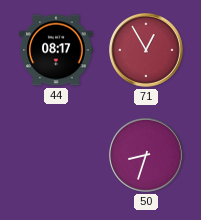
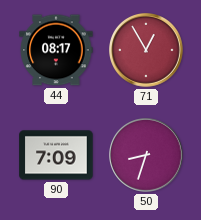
90: none -> 7:09 (56, 155)
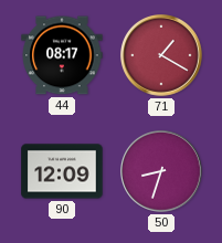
71: 12:55 -> 1:20 (162, 56)
90: 7:09 -> 12:09 (62, 171)
